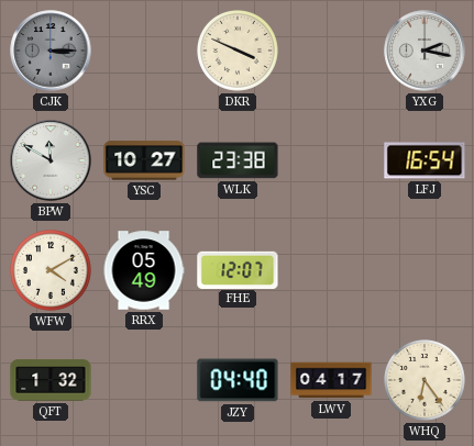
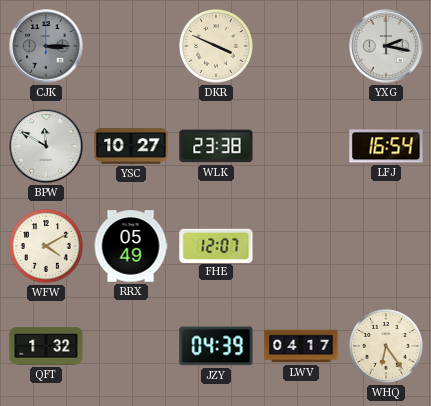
JZY: 04:40 -> 04:39 (216, 346)
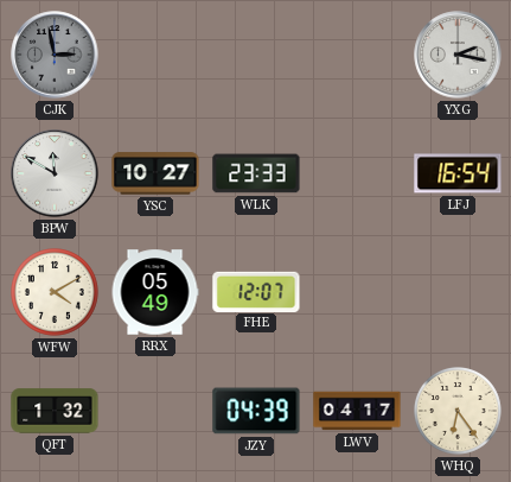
CJK: 3:15 -> 2:58 (55, 55)
DKR: 3:49 -> none (217, 47)
WLK: 23:38 -> 23:33 (256, 173)
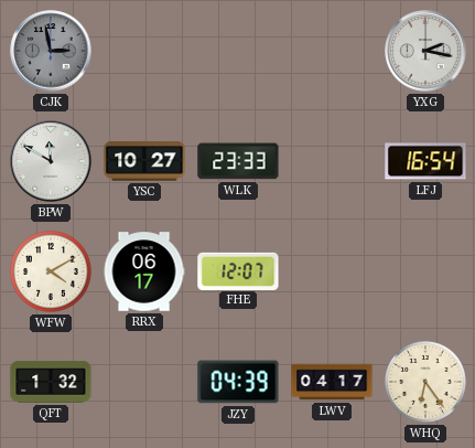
RRX: 05:49 -> 06:17 (144, 271)
